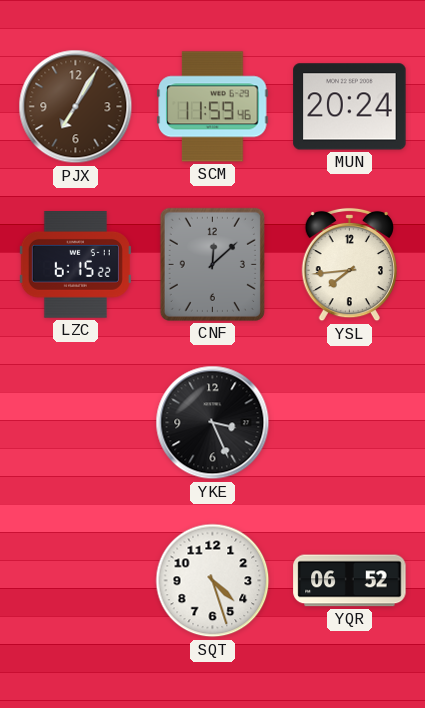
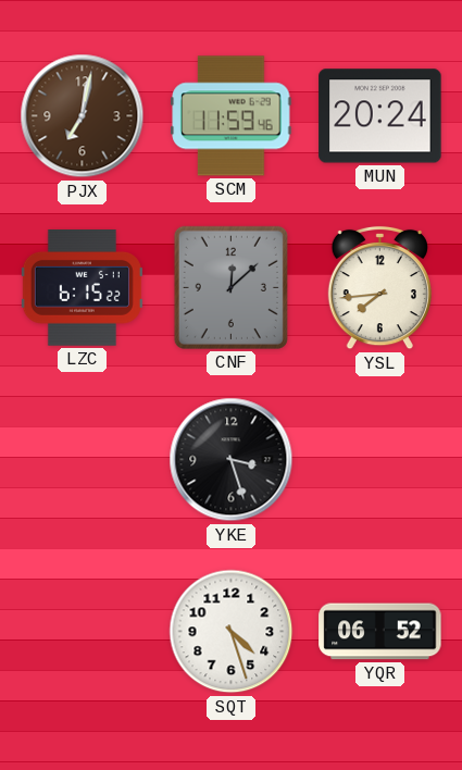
PJX: 7:05 -> 7:02 (83, 116)
YKE: 3:26 -> 3:27 (232, 460)
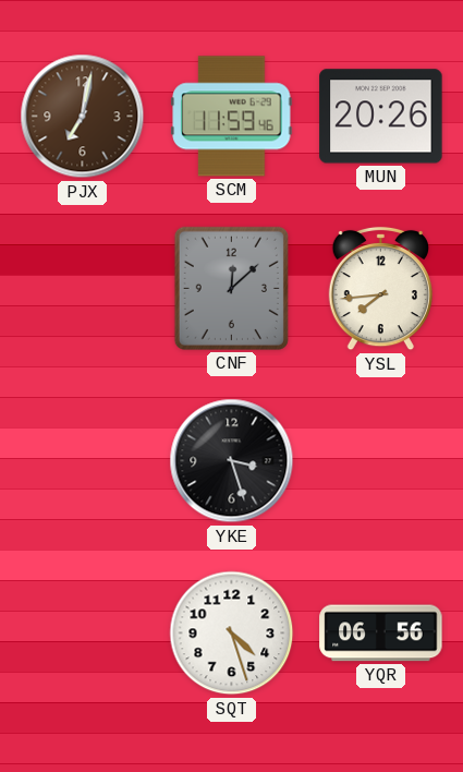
MUN: 20:24 -> 20:26 (381, 117)
LZC: 6:15 -> none (82, 288)
YQR: 06:52 -> 06:56 (381, 634)
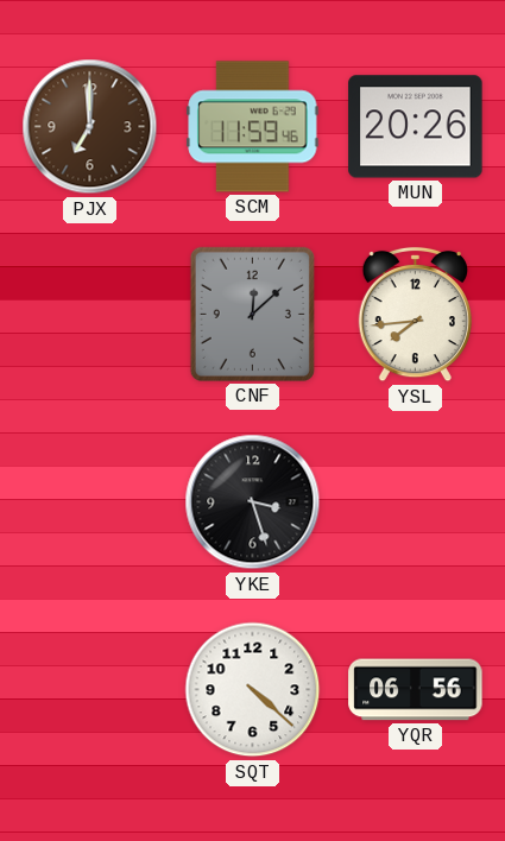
PJX: 7:02 -> 7:00 (90, 127)
SQT: 4:27 -> 4:22 (253, 690)
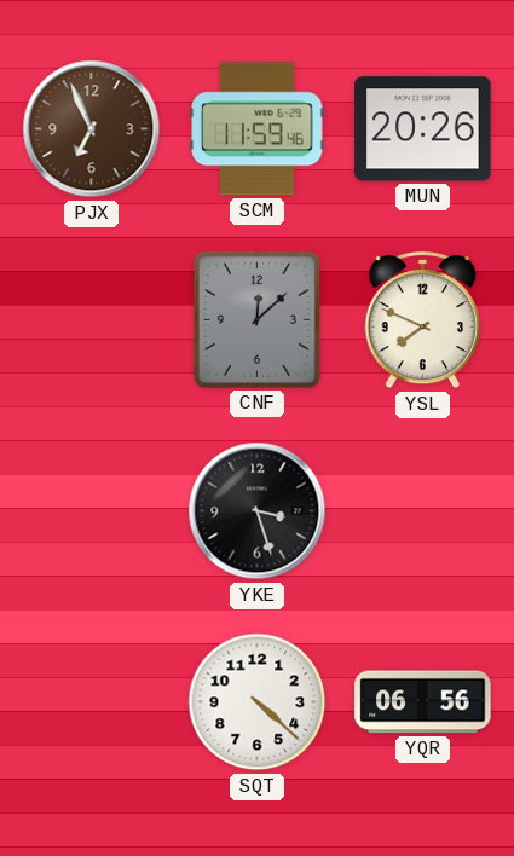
PJX: 7:00 -> 6:56 (92, 129)
YSL: 7:44 -> 7:49 (422, 320)
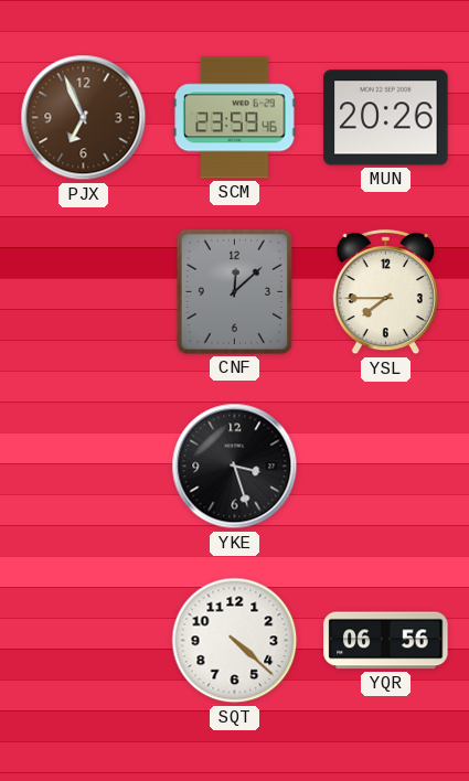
SCM: 11:59 -> 23:59 (235, 118)
YSL: 7:49 -> 7:45 (385, 292)
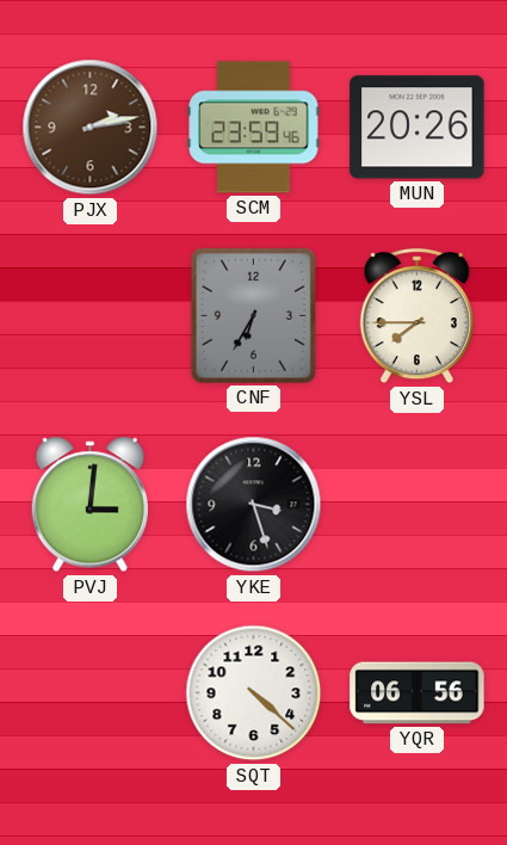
PJX: 6:56 -> 2:13 (91, 128)
CNF: 12:08 -> 6:35 (253, 315)
PVJ: none -> 3:01 (89, 505)
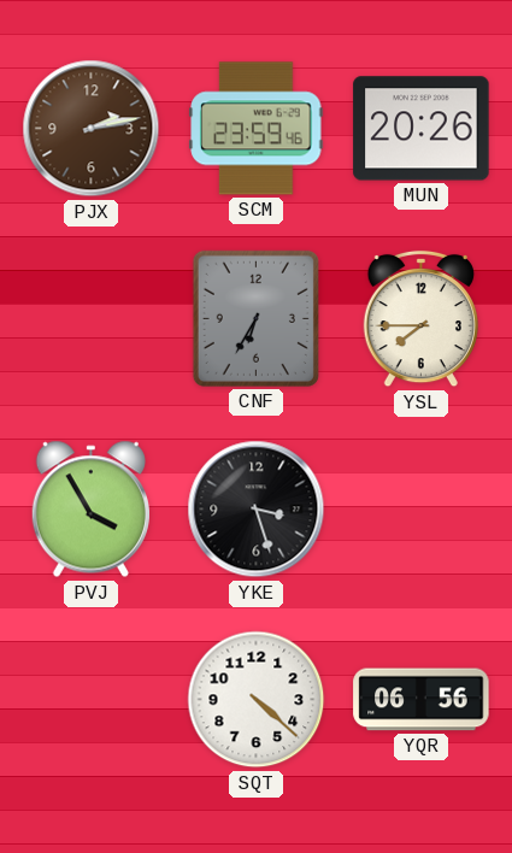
PVJ: 3:01 -> 3:55 (90, 510)
